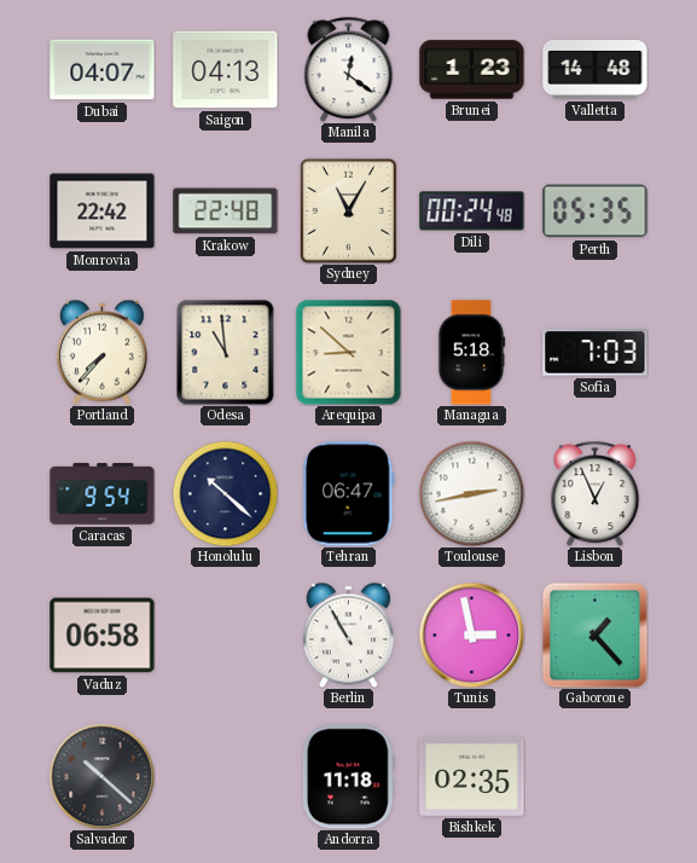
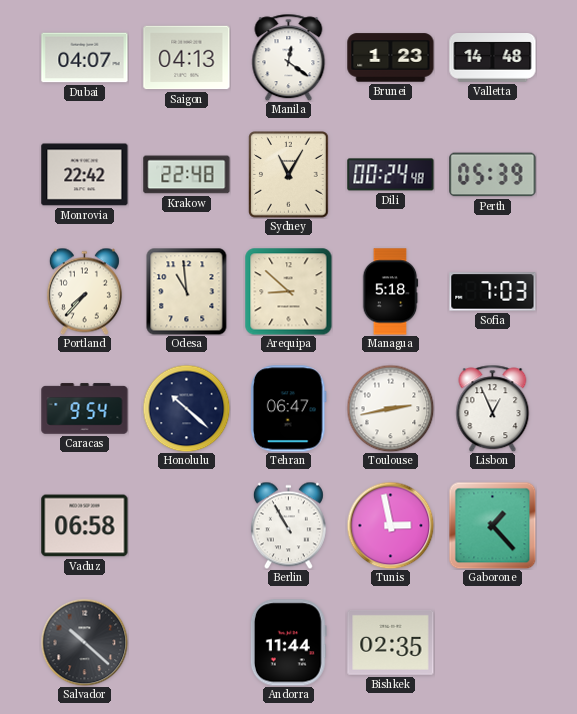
Perth: 05:35 -> 05:39 (493, 175)
Andorra: 11:18 -> 11:44 (288, 643)
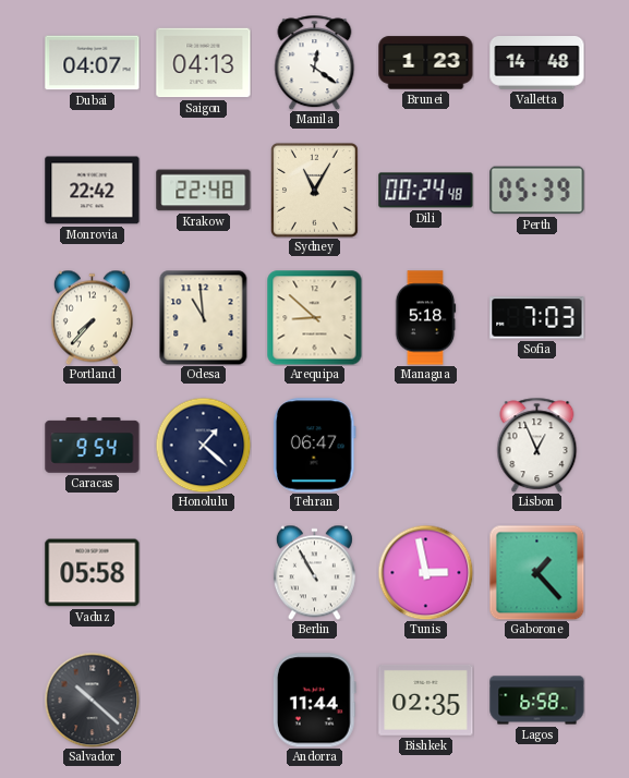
Honolulu: 10:22 -> 1:22 (203, 445)
Toulouse: 2:43 -> none (390, 408)
Vaduz: 06:58 -> 05:58 (93, 573)
Lagos: none -> 6:58 (537, 701)
